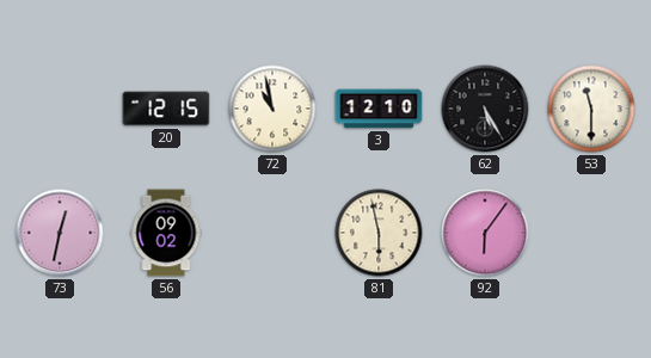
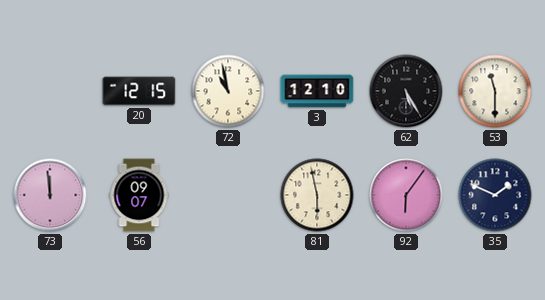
73: 12:32 -> 11:59 (50, 195)
56: 09:02 -> 09:07 (139, 195)
35: none -> 1:49 (495, 195)
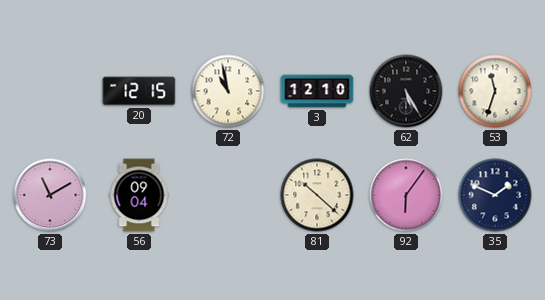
53: 11:30 -> 11:33 (495, 91)
73: 11:59 -> 11:10 (50, 195)
56: 09:07 -> 09:04 (139, 195)
81: 5:58 -> 10:22 (317, 195)
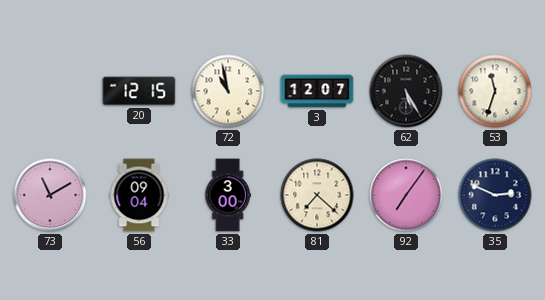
3: 12:10 -> 12:07 (317, 91)
33: none -> 3:00 (228, 195)
81: 10:22 -> 7:22 (317, 195)
92: 6:06 -> 7:06 (406, 195)
35: 1:49 -> 2:49 (495, 195)
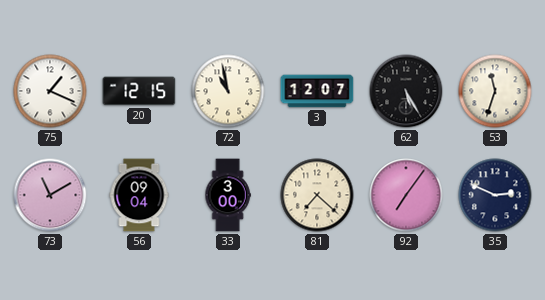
75: none -> 1:19 (50, 91)
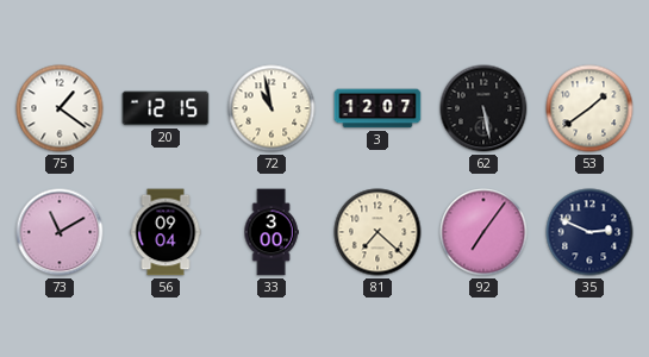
75: 1:19 -> 1:21 (60, 108)
62: 5:25 -> 5:28 (483, 108)
53: 11:33 -> 1:39 (589, 108)
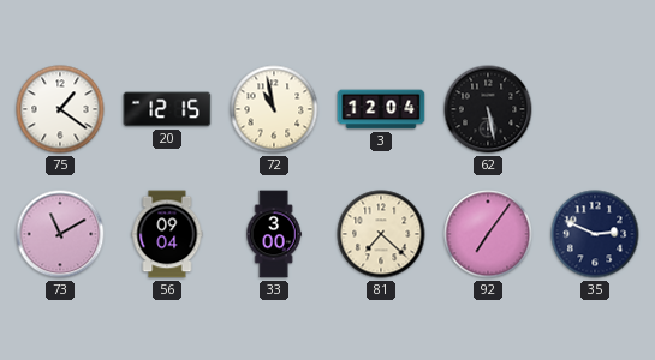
3: 12:07 -> 12:04 (381, 109)
53: 1:39 -> none (589, 108)
